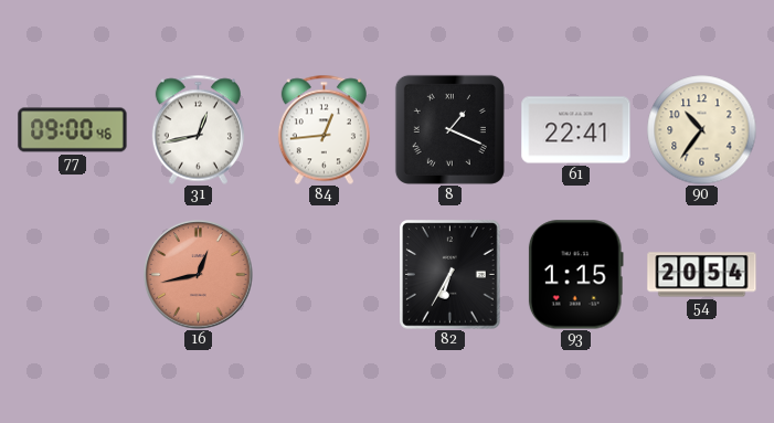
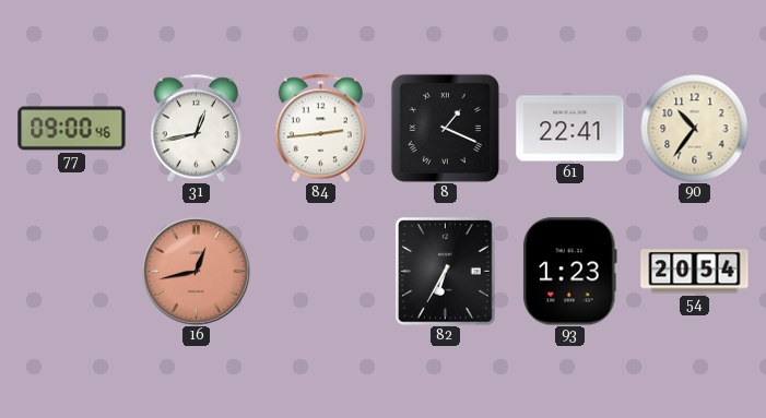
84: 12:44 -> 2:44 (320, 128)
93: 1:15 -> 1:23 (569, 272)
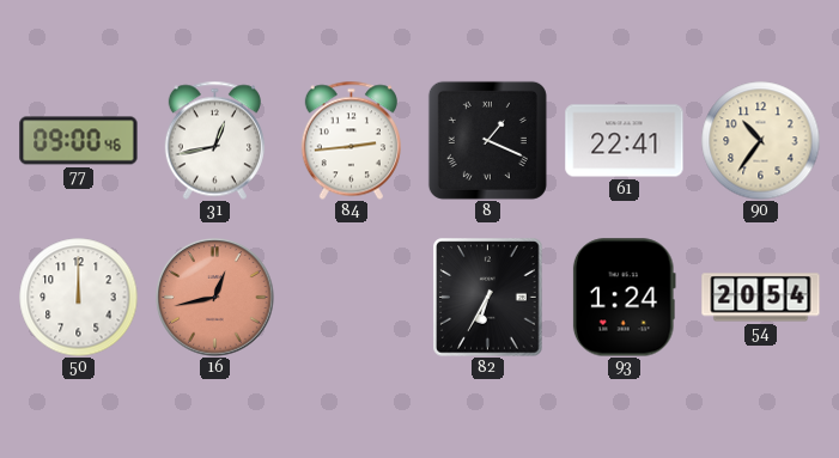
50: none -> 12:00 (79, 298)
93: 1:23 -> 1:24 (624, 298)
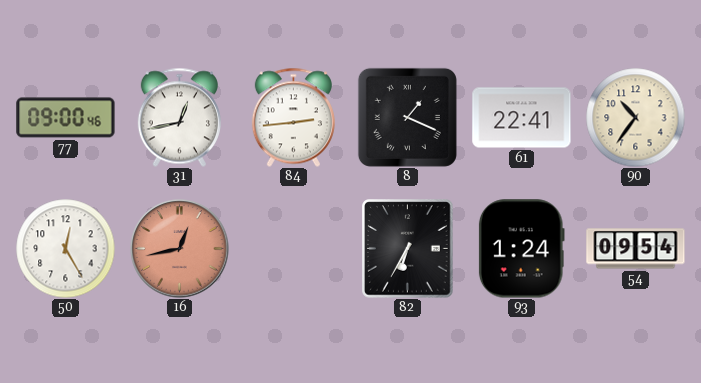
50: 12:00 -> 12:25 (66, 249)
54: 20:54 -> 09:54 (636, 249)
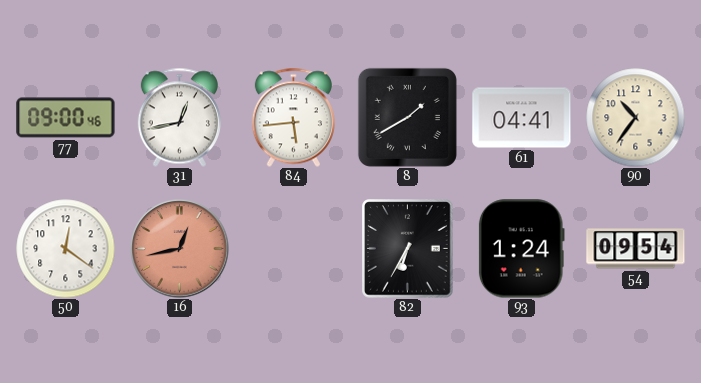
84: 2:44 -> 5:44 (293, 117)
8: 1:19 -> 1:40 (407, 117)
61: 22:41 -> 04:41 (522, 118)
50: 12:25 -> 12:21 (66, 249)
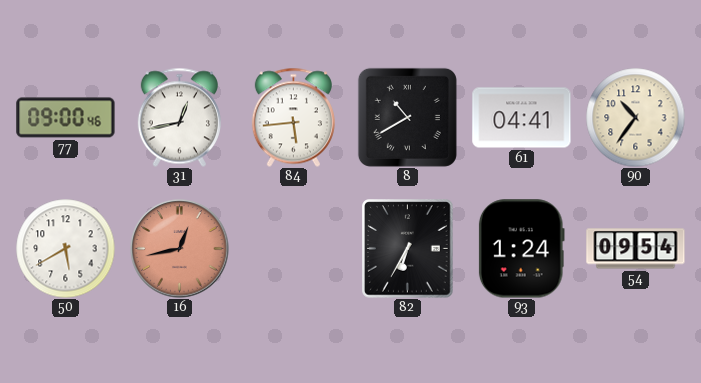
8: 1:40 -> 10:40 (407, 117)
50: 12:21 -> 5:40 (66, 249)
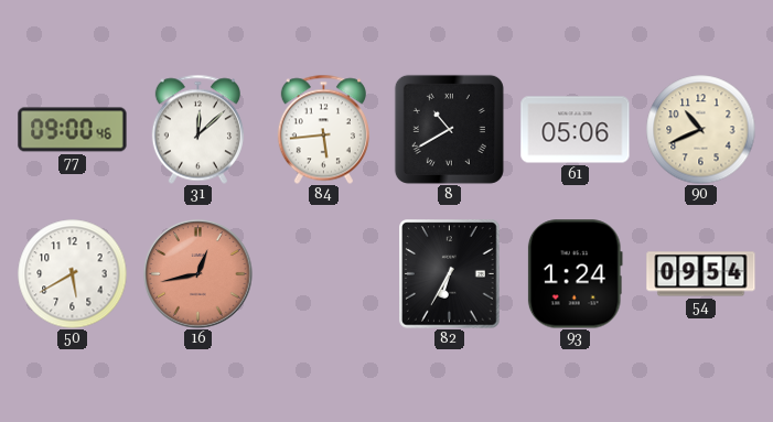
31: 12:43 -> 12:08 (197, 129)
61: 04:41 -> 05:06 (576, 130)
90: 10:36 -> 10:41 (701, 130)
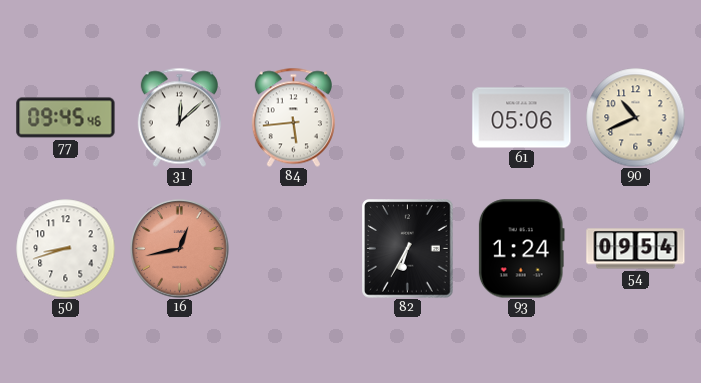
77: 09:00 -> 09:45 (66, 118)
8: 10:40 -> none (449, 129)
50: 5:40 -> 8:42 (66, 249)
